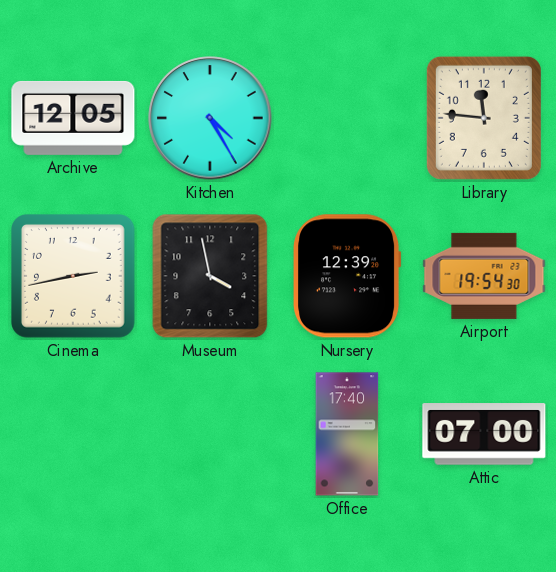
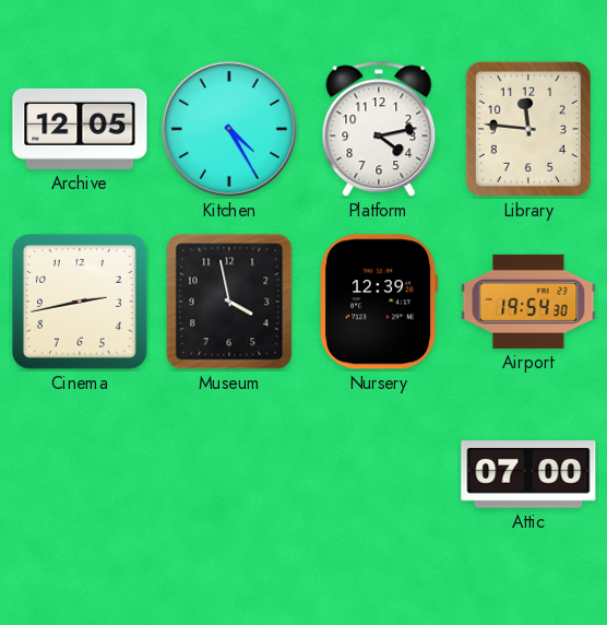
Platform: none -> 4:13 (379, 129)
Office: 17:40 -> none (347, 434)
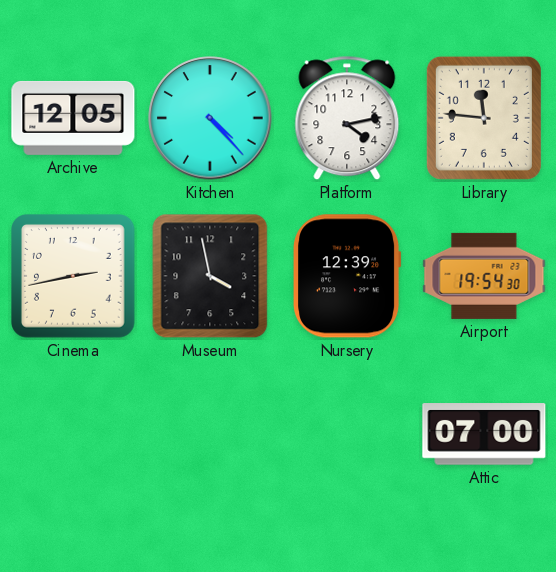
Kitchen: 4:25 -> 4:23 (210, 118)
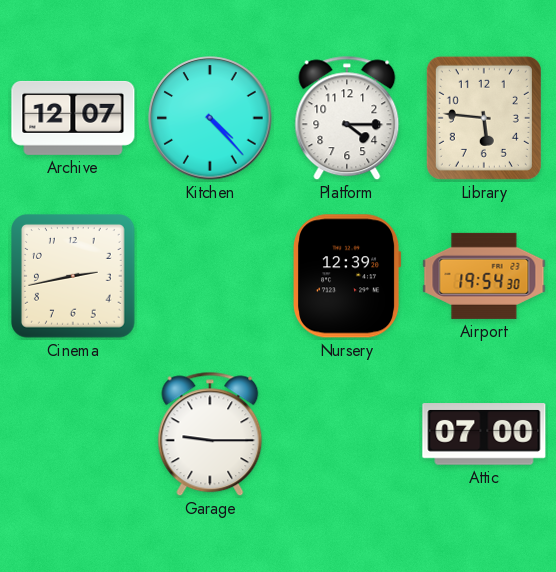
Archive: 12:05 -> 12:07 (73, 118)
Platform: 4:13 -> 4:15 (347, 118)
Library: 11:46 -> 5:46 (484, 118)
Museum: 3:58 -> none (210, 276)
Garage: none -> 9:15 (210, 434)
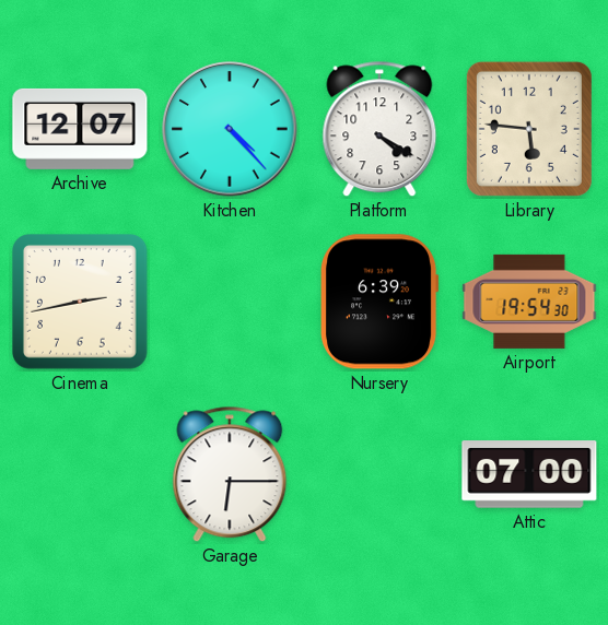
Platform: 4:15 -> 4:20 (379, 129)
Nursery: 12:39 -> 6:39 (381, 302)
Garage: 9:15 -> 6:15 (230, 474)
